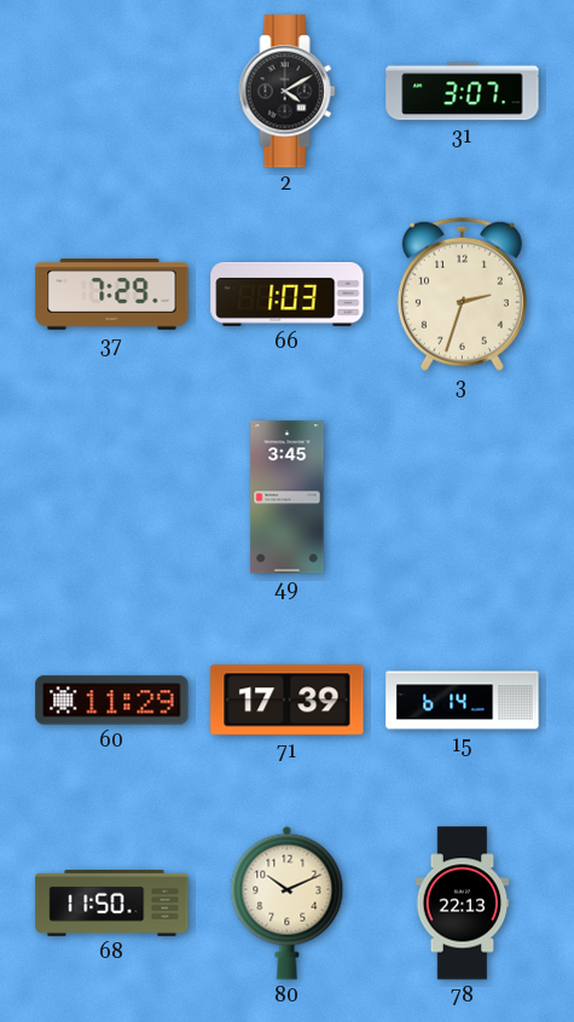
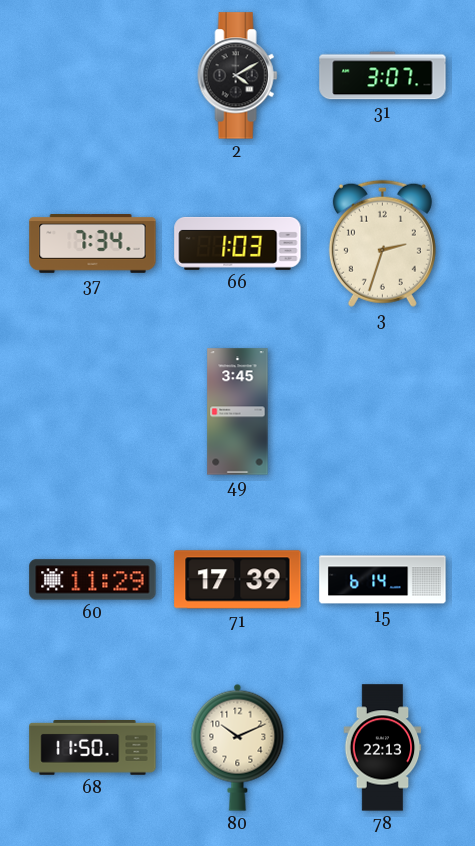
37: 7:29 -> 7:34 (93, 244)
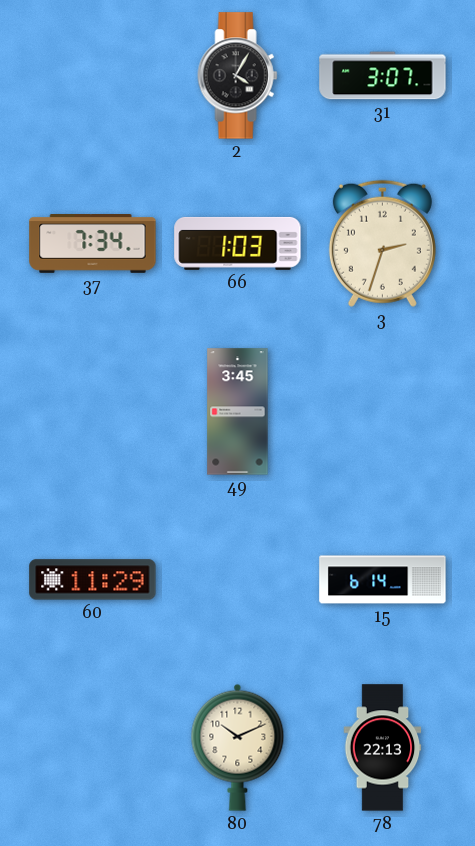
2: 4:10 -> 4:05 (238, 76)
71: 17:39 -> none (238, 580)
68: 11:50 -> none (93, 748)
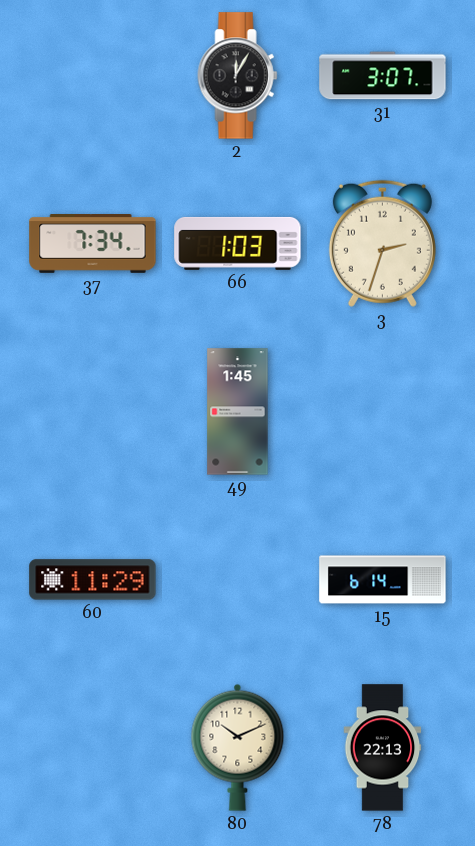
2: 4:05 -> 12:05 (238, 76)
49: 3:45 -> 1:45 (238, 412)
